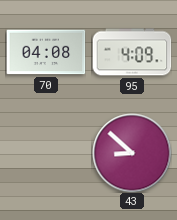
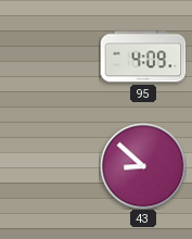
70: 04:08 -> none (46, 52)
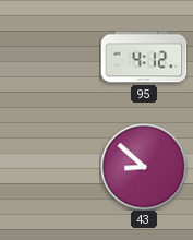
95: 4:09 -> 4:12 (144, 57)
